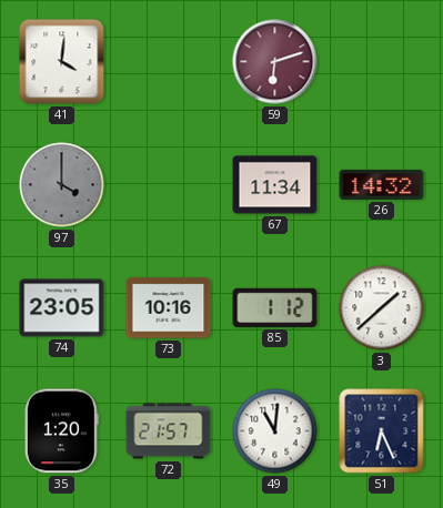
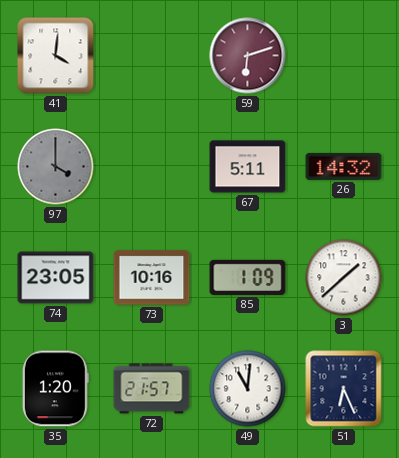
67: 11:34 -> 5:11 (248, 167)
85: 1:12 -> 1:09 (248, 277)
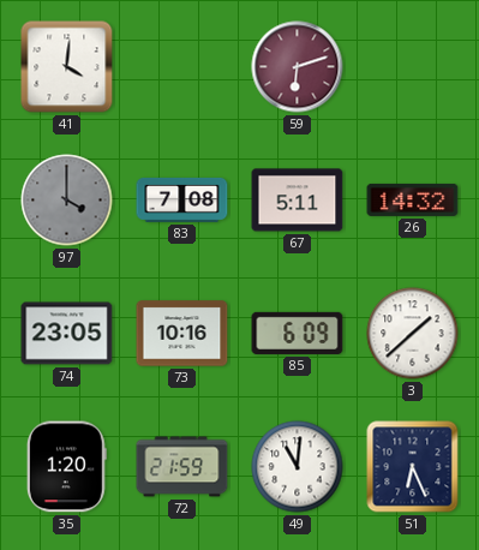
83: none -> 7:08 (182, 199)
85: 1:09 -> 6:09 (298, 333)
72: 21:57 -> 21:59 (182, 467)
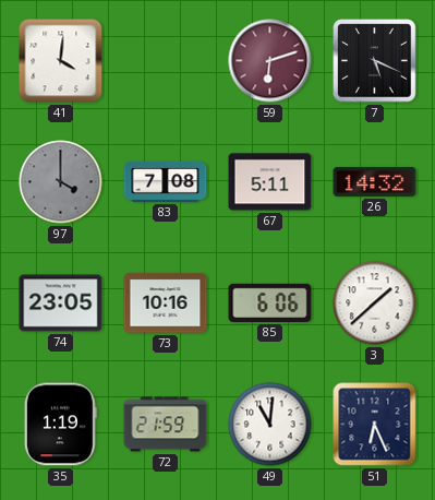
7: none -> 5:19 (375, 61)
85: 6:09 -> 6:06 (270, 302)
35: 1:20 -> 1:19 (60, 425)
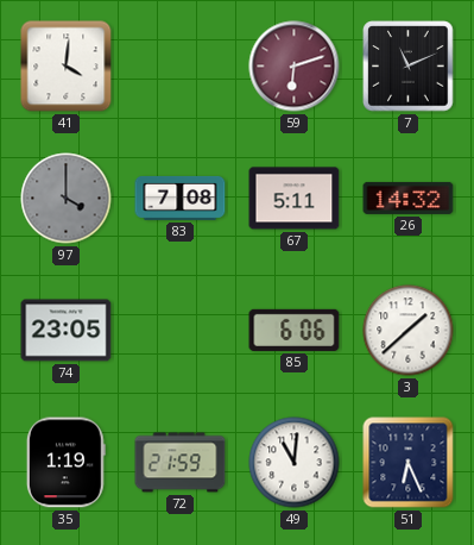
7: 5:19 -> 11:11 (409, 67)
73: 10:16 -> none (166, 303)
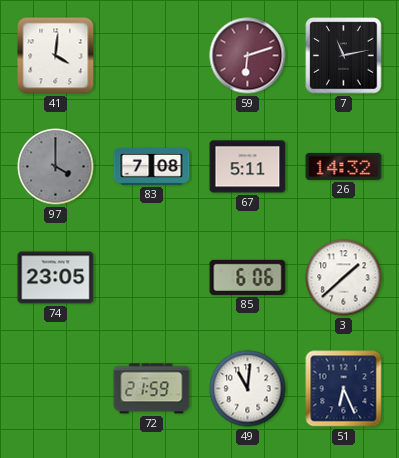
7: 11:11 -> 11:13 (344, 56)
35: 1:19 -> none (65, 463)
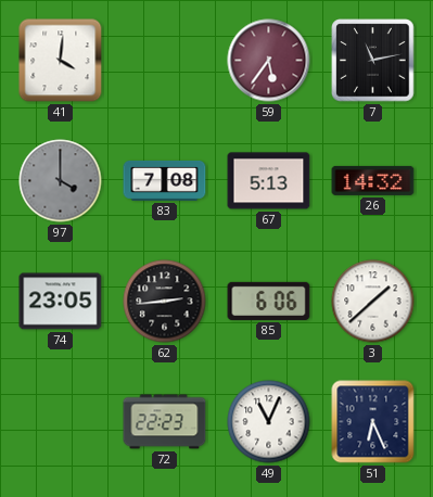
59: 6:12 -> 5:36 (269, 61)
67: 5:11 -> 5:13 (269, 181)
62: none -> 2:44 (165, 302)
72: 21:59 -> 22:23 (165, 422)
49: 11:01 -> 11:04 (269, 422)
